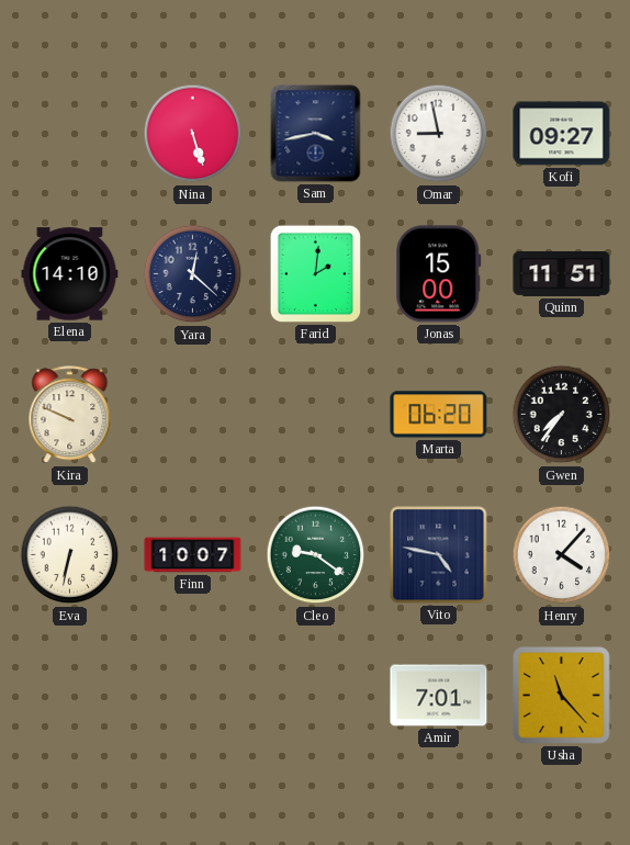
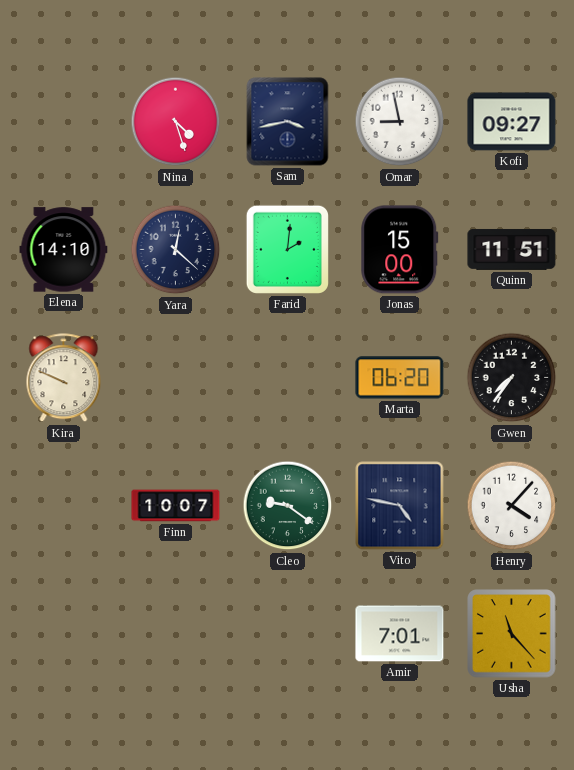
Nina: 5:27 -> 4:27 (176, 122)
Eva: 6:32 -> none (70, 555)
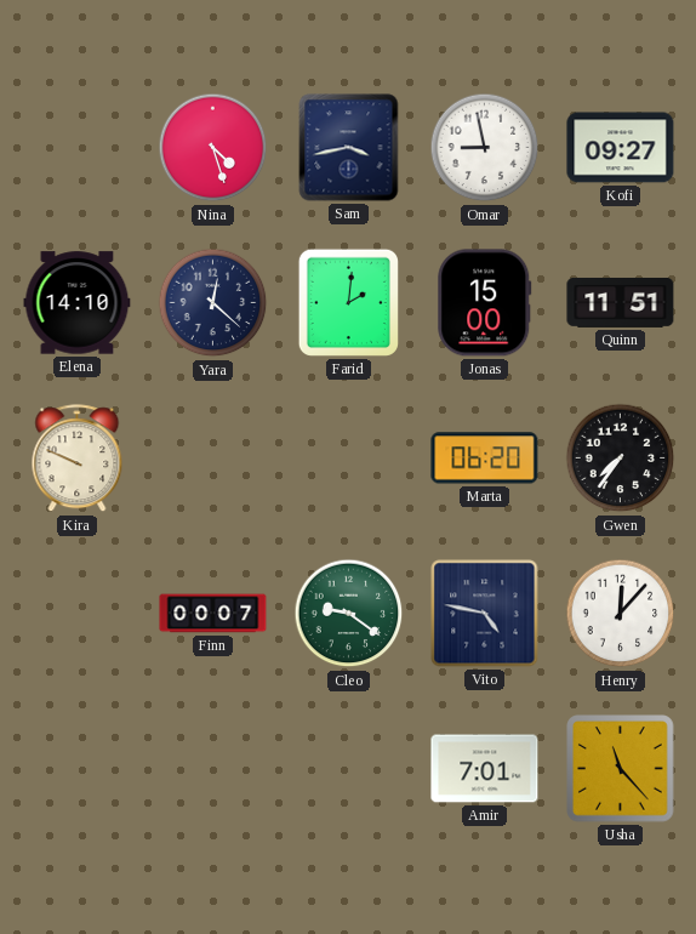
Finn: 10:07 -> 00:07 (213, 614)
Henry: 4:07 -> 12:07 (621, 614)
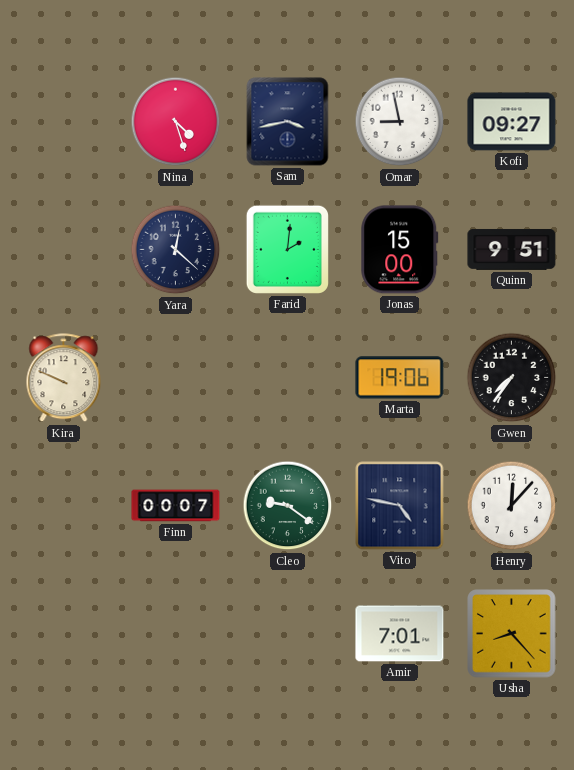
Elena: 14:10 -> none (78, 303)
Quinn: 11:51 -> 9:51 (512, 249)
Marta: 06:20 -> 19:06 (400, 378)
Usha: 11:23 -> 8:23 (512, 634)
